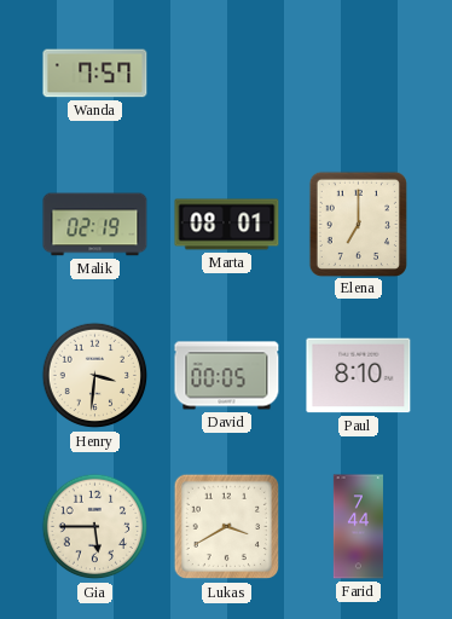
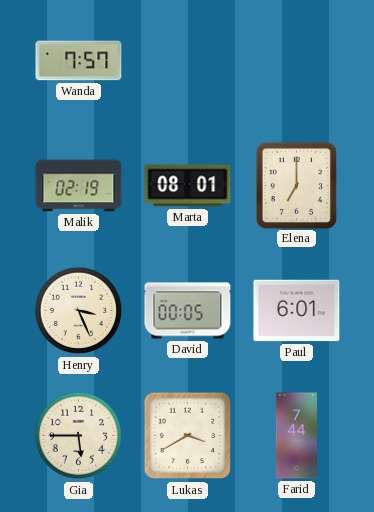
Henry: 3:31 -> 3:26 (79, 311)
Paul: 8:10 -> 6:01 (297, 311)
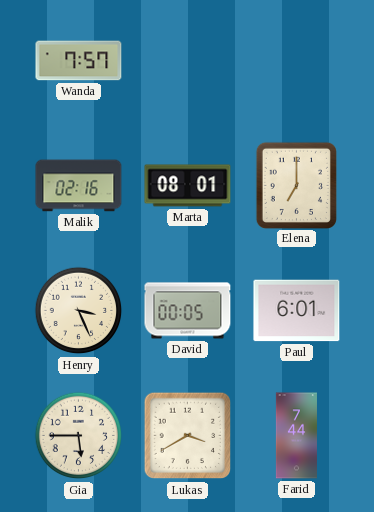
Malik: 02:19 -> 02:16 (79, 186)
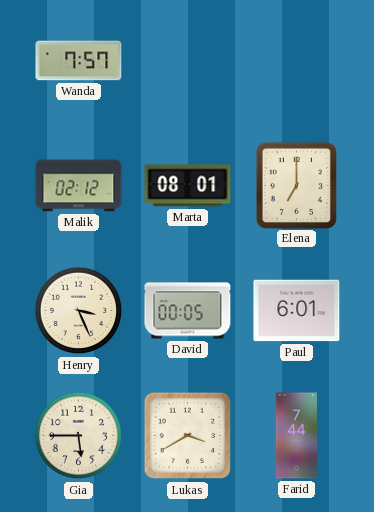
Malik: 02:16 -> 02:12 (79, 186)
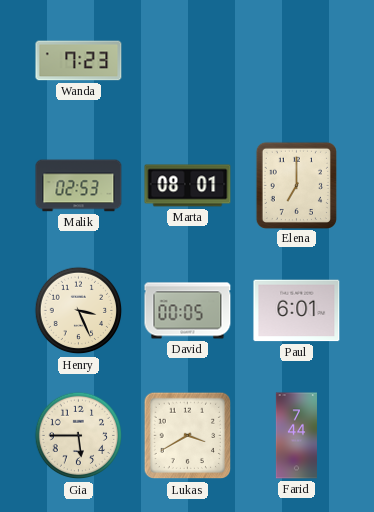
Wanda: 7:57 -> 7:23 (79, 61)
Malik: 02:12 -> 02:53 (79, 186)
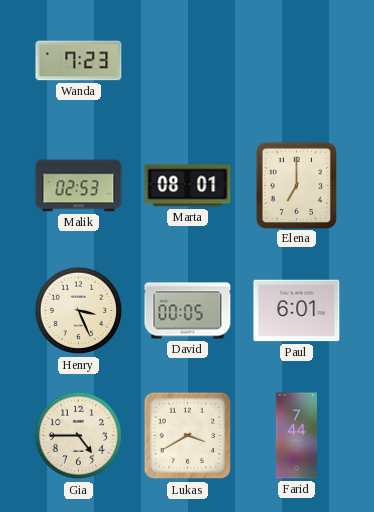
Gia: 5:45 -> 4:45 (79, 436)
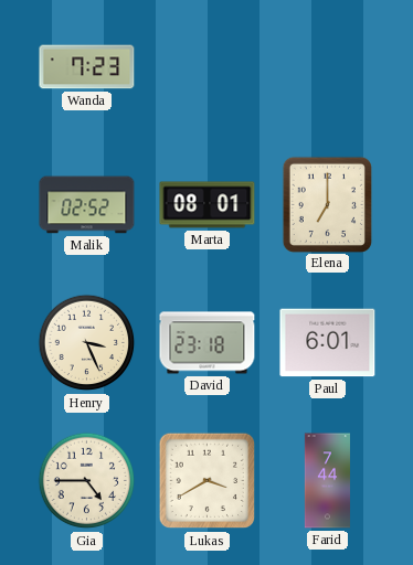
Malik: 02:53 -> 02:52 (87, 205)
David: 00:05 -> 23:18 (208, 343)
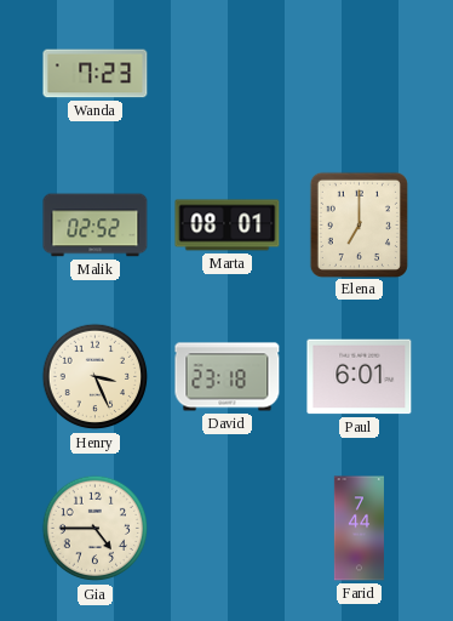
Lukas: 3:40 -> none (208, 481)
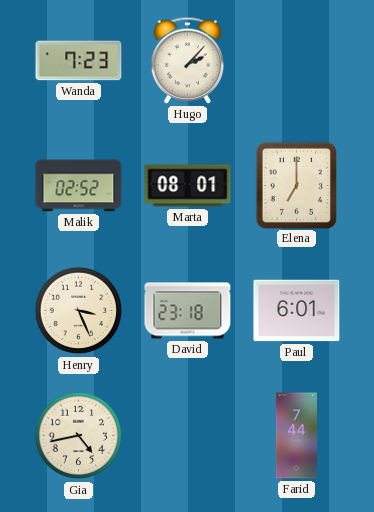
Hugo: none -> 2:07 (188, 60)
Gia: 4:45 -> 4:43 (79, 436)
